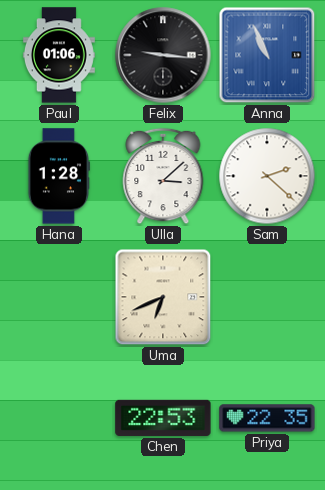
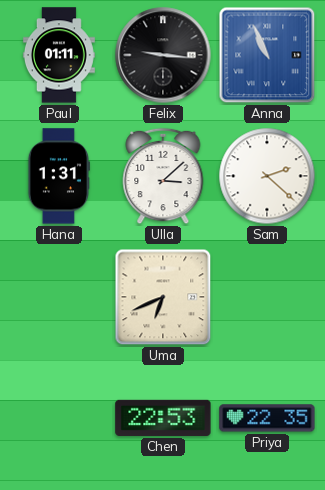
Paul: 01:06 -> 01:11 (59, 55)
Hana: 1:28 -> 1:31 (58, 176)
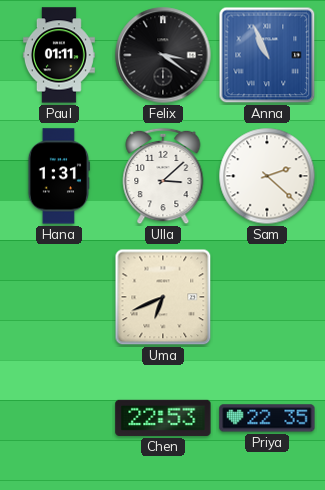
Felix: 9:16 -> 3:21 (163, 55)
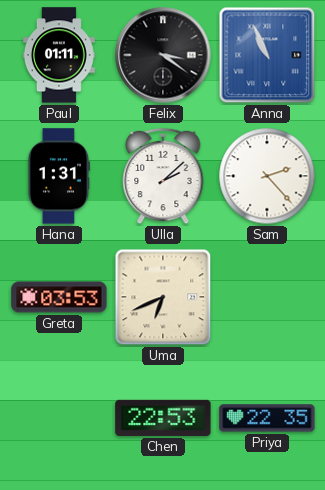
Ulla: 3:08 -> 2:08 (163, 176)
Sam: 2:22 -> 2:23 (267, 176)
Greta: none -> 03:53 (59, 297)
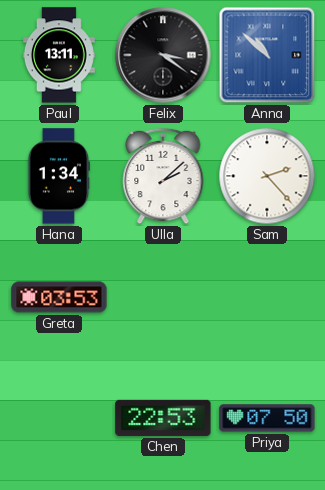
Paul: 01:11 -> 13:11 (59, 55)
Anna: 10:56 -> 10:52 (267, 55)
Hana: 1:31 -> 1:34 (58, 176)
Uma: 6:41 -> none (163, 297)
Priya: 22:35 -> 07:50 (267, 418)
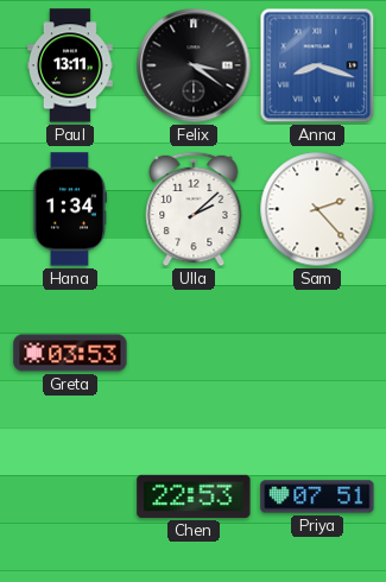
Anna: 10:52 -> 8:18 (317, 65)
Priya: 07:50 -> 07:51 (317, 496)
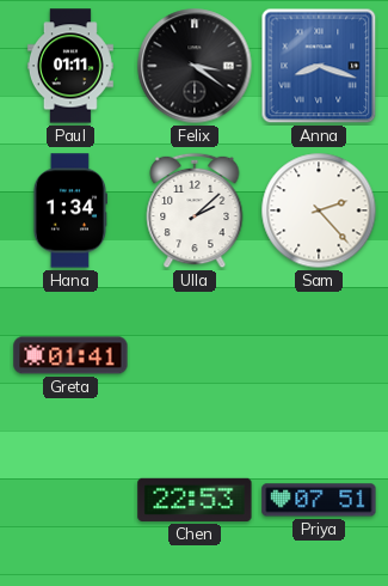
Paul: 13:11 -> 01:11 (70, 66)
Greta: 03:53 -> 01:41 (70, 355)
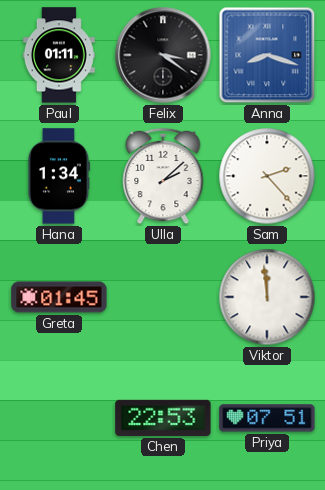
Greta: 01:41 -> 01:45 (59, 297)
Viktor: none -> 11:59 (267, 297)
